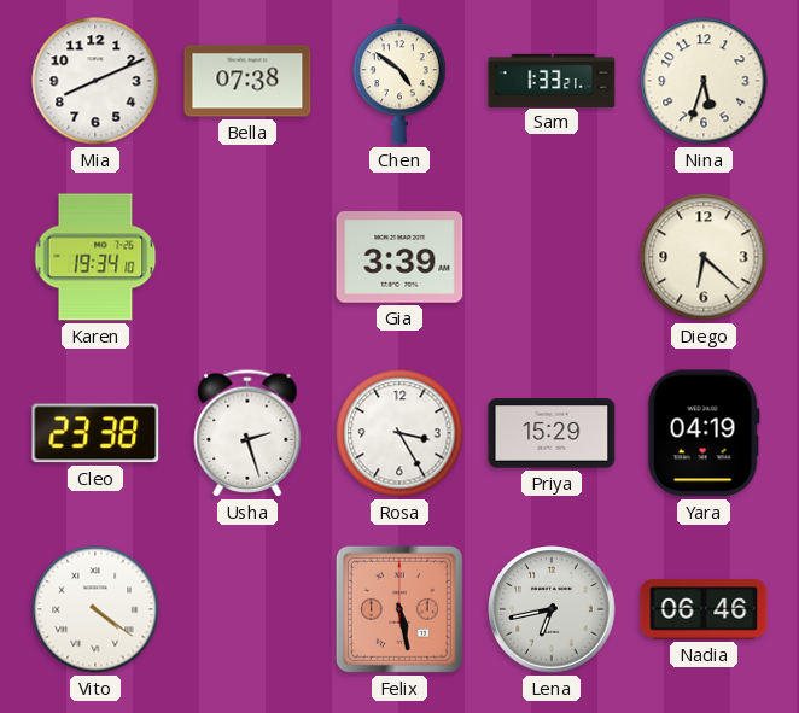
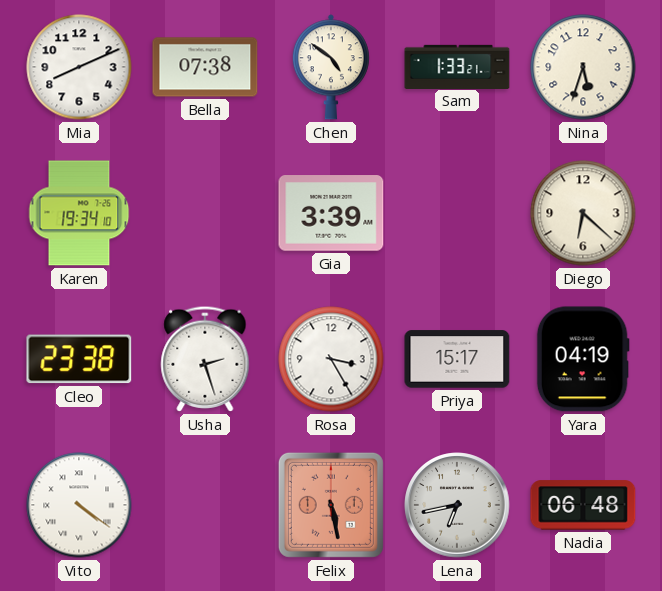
Priya: 15:29 -> 15:17 (457, 359)
Nadia: 06:46 -> 06:48 (583, 505)
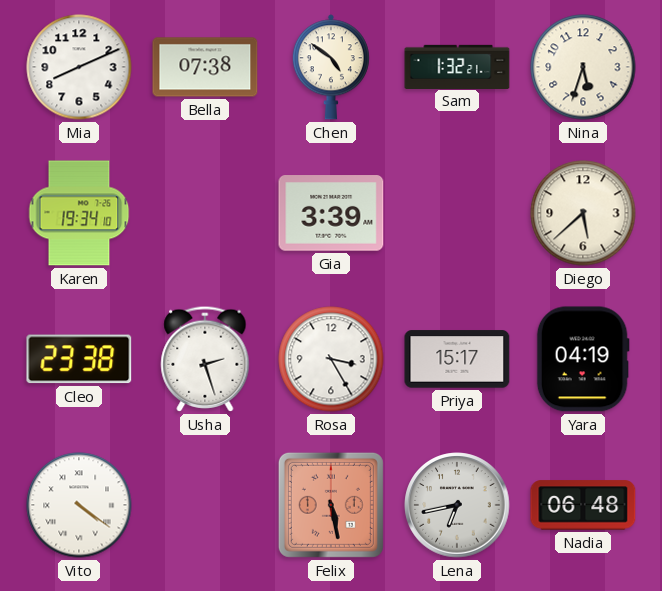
Sam: 1:33 -> 1:32 (457, 66)
Diego: 6:22 -> 5:38 (583, 213)
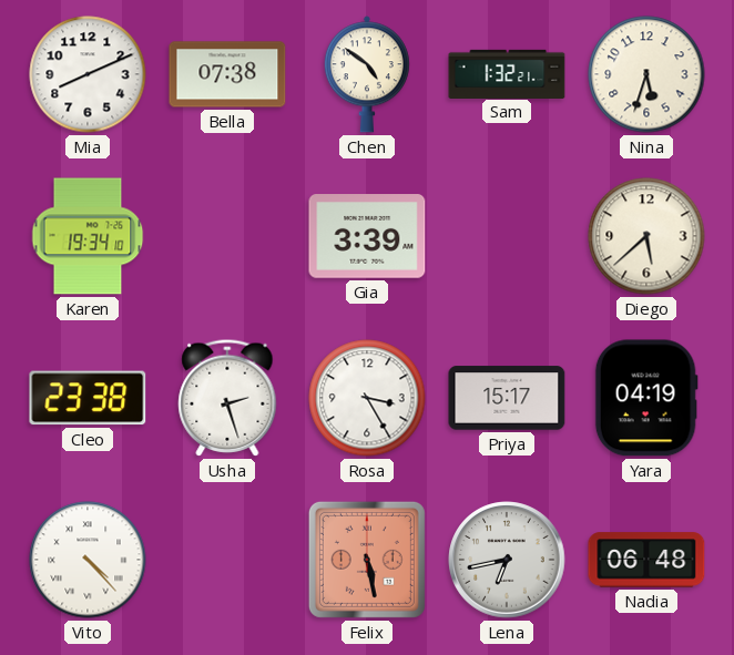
Vito: 4:21 -> 4:23 (88, 560)
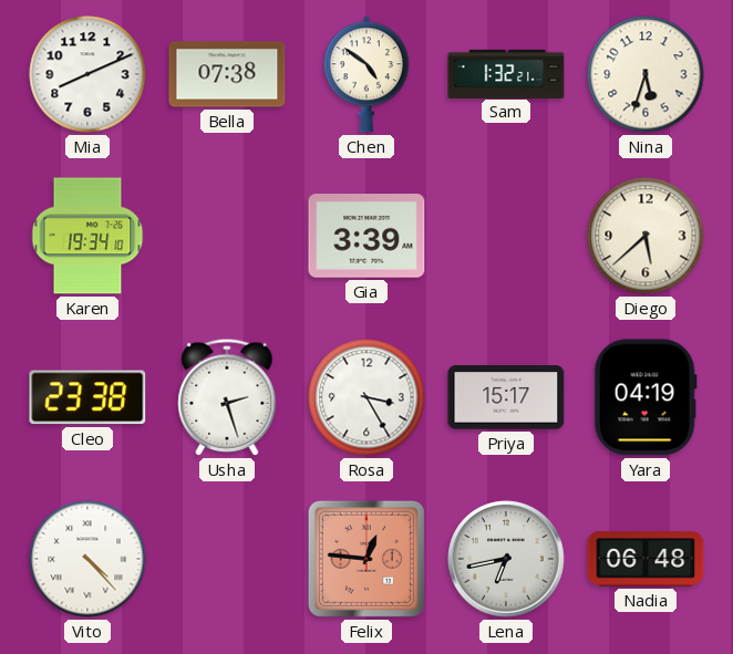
Felix: 5:28 -> 12:46 (366, 559)
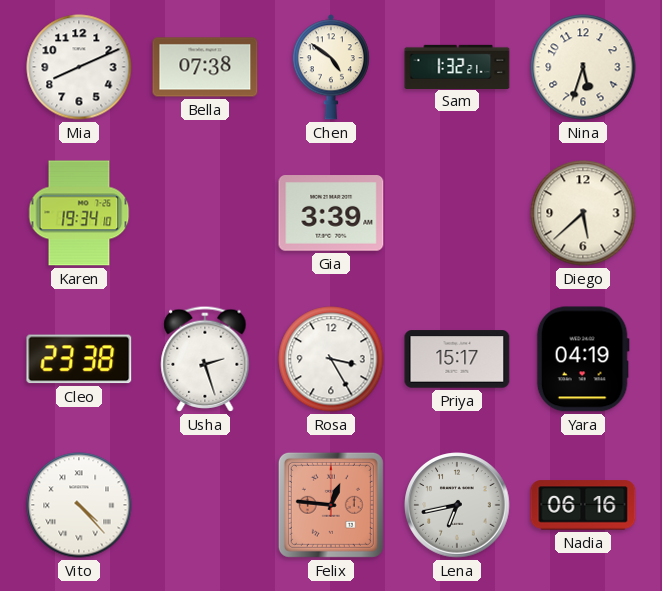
Nadia: 06:48 -> 06:16 (583, 505)
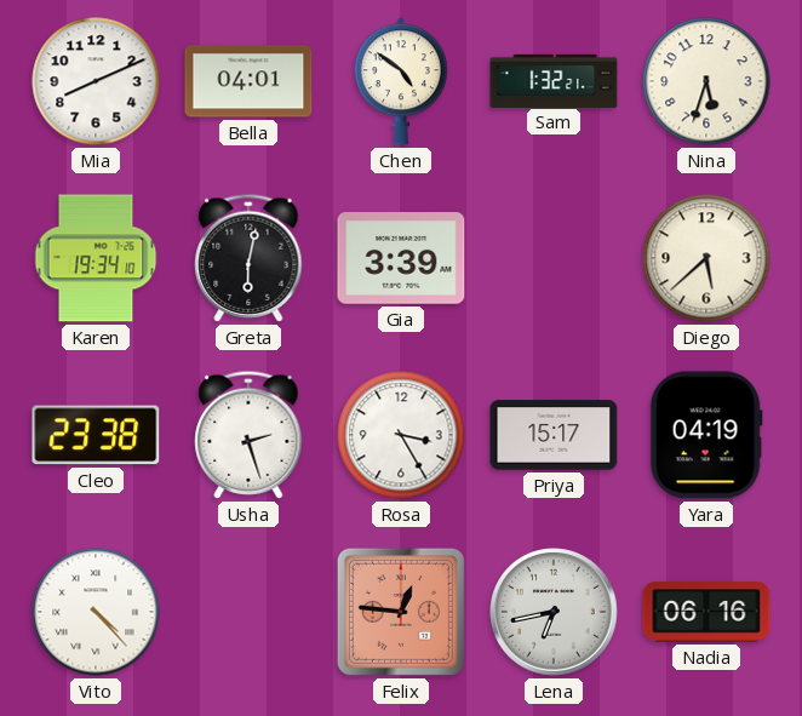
Bella: 07:38 -> 04:01 (248, 81)
Greta: none -> 6:02 (248, 258)
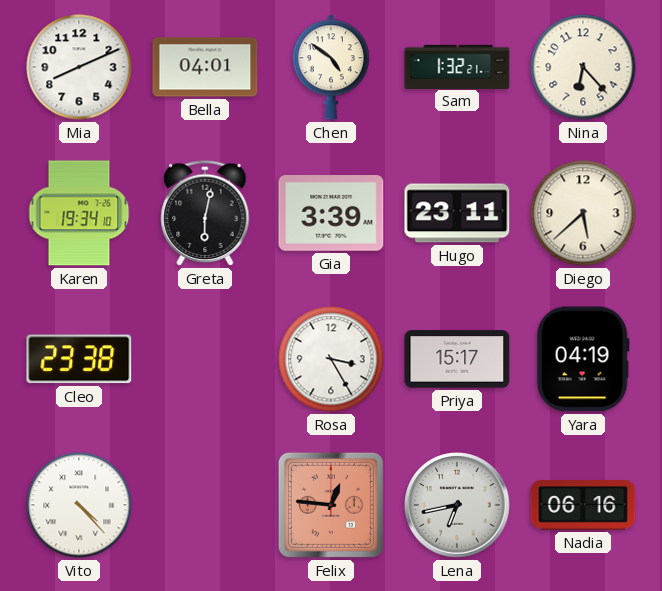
Nina: 5:33 -> 6:23 (583, 67)
Hugo: none -> 23:11 (457, 213)
Usha: 2:27 -> none (248, 435)
